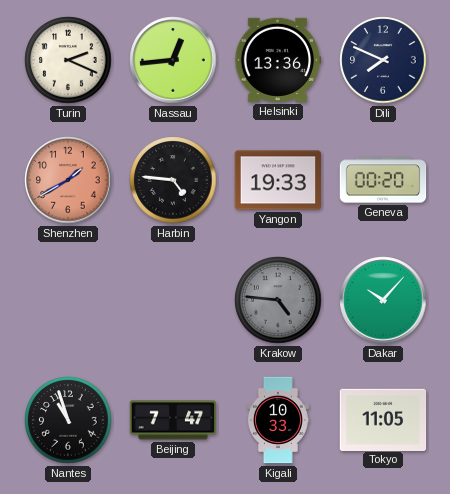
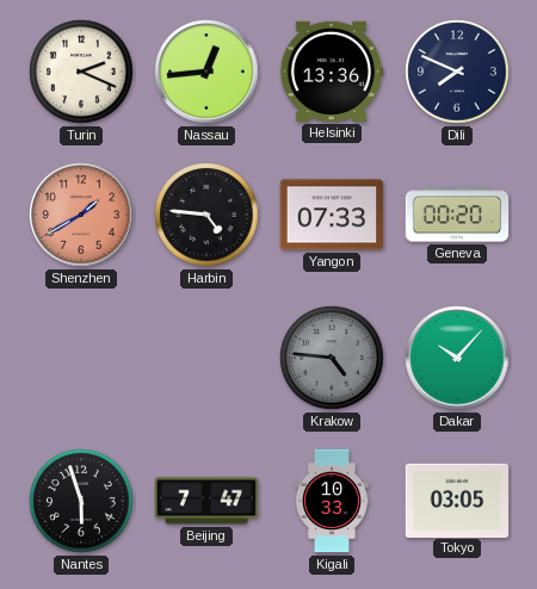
Yangon: 19:33 -> 07:33 (332, 215)
Nantes: 10:57 -> 5:57 (81, 501)
Tokyo: 11:05 -> 03:05 (457, 500)
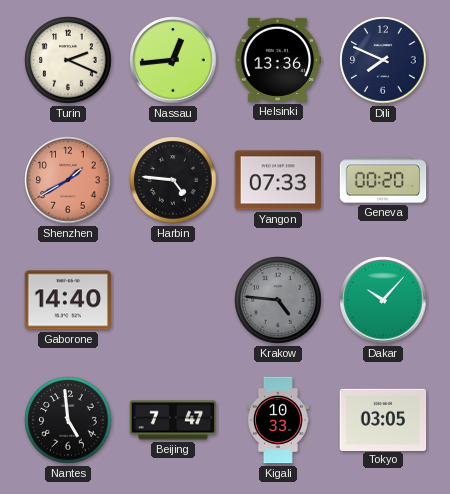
Gaborone: none -> 14:40 (68, 300)
Nantes: 5:57 -> 4:59 (68, 420)
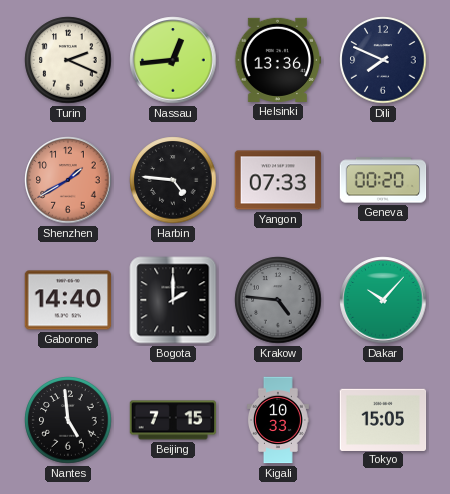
Bogota: none -> 2:00 (173, 300)
Beijing: 7:47 -> 7:15 (173, 420)
Tokyo: 03:05 -> 15:05 (383, 419)
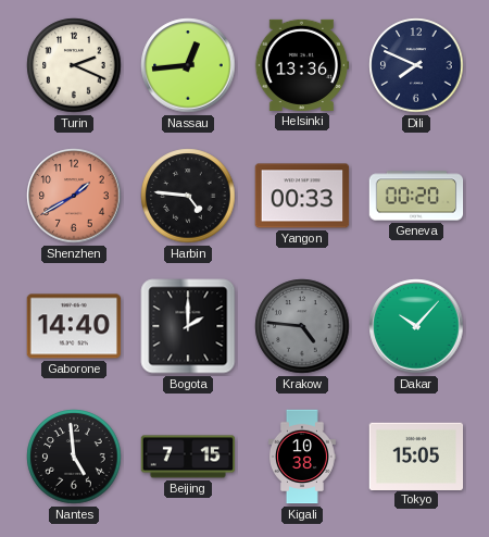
Yangon: 07:33 -> 00:33 (302, 196)
Kigali: 10:33 -> 10:38 (302, 457)
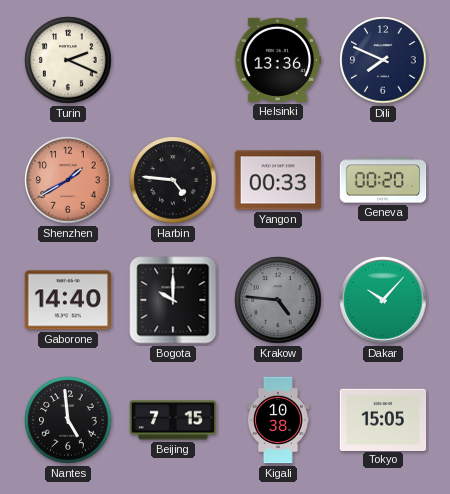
Nassau: 12:44 -> none (188, 65)
Bogota: 2:00 -> 10:00 (173, 300)
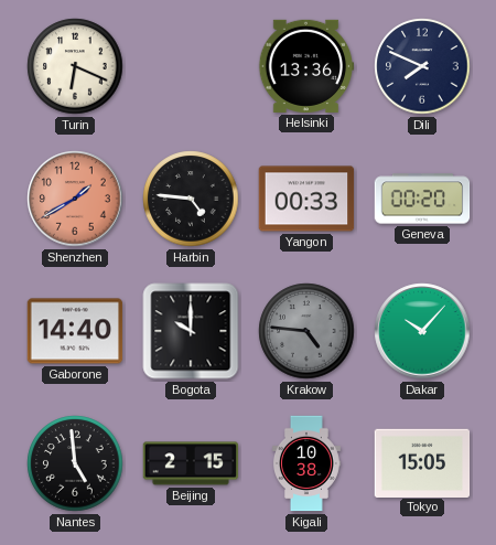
Turin: 2:19 -> 6:19 (75, 66)
Beijing: 7:15 -> 2:15 (191, 463)
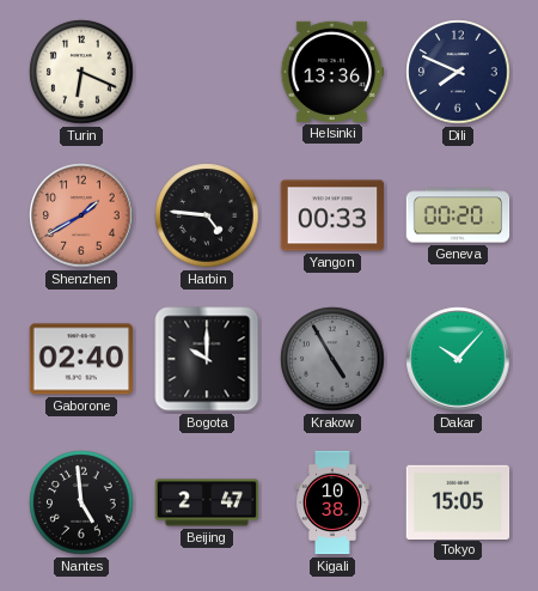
Gaborone: 14:40 -> 02:40 (81, 359)
Krakow: 4:46 -> 4:55 (332, 359)
Beijing: 2:15 -> 2:47 (207, 502)
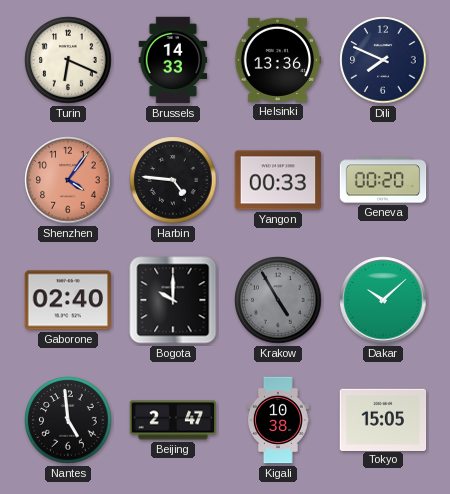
Brussels: none -> 14:33 (173, 60)
Shenzhen: 1:40 -> 4:06 (68, 180)
Dakar: 10:07 -> 10:08 (383, 300)
